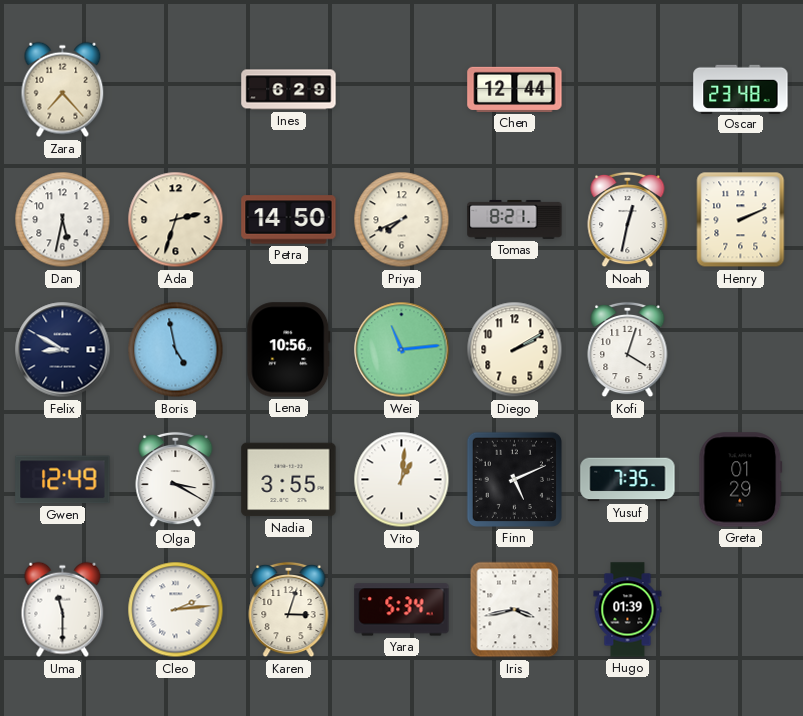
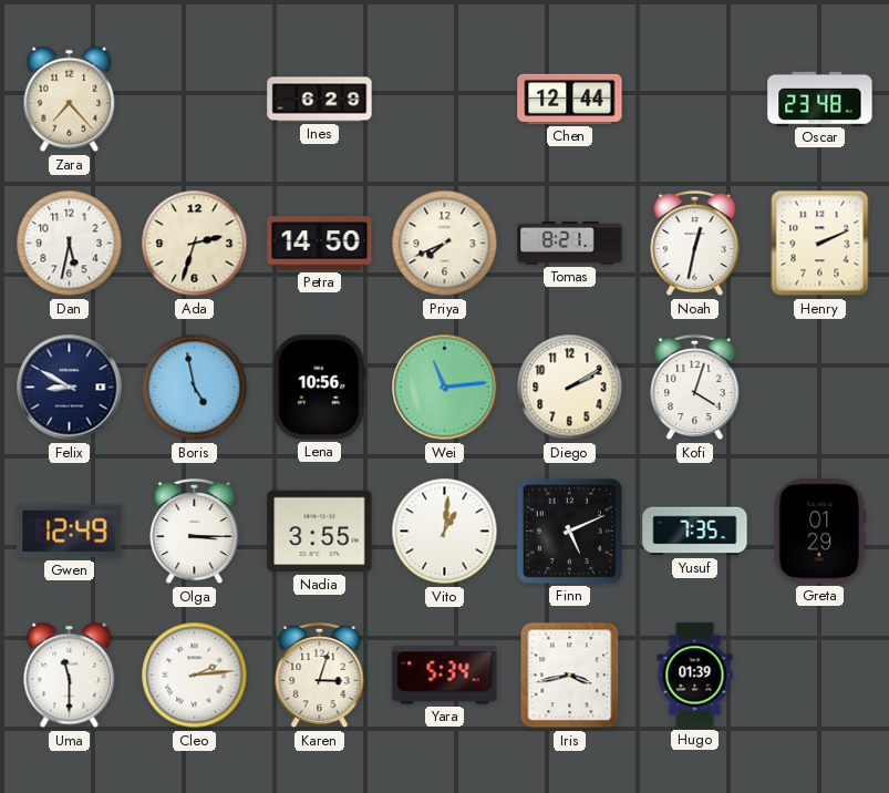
Olga: 3:20 -> 3:15 (195, 532)
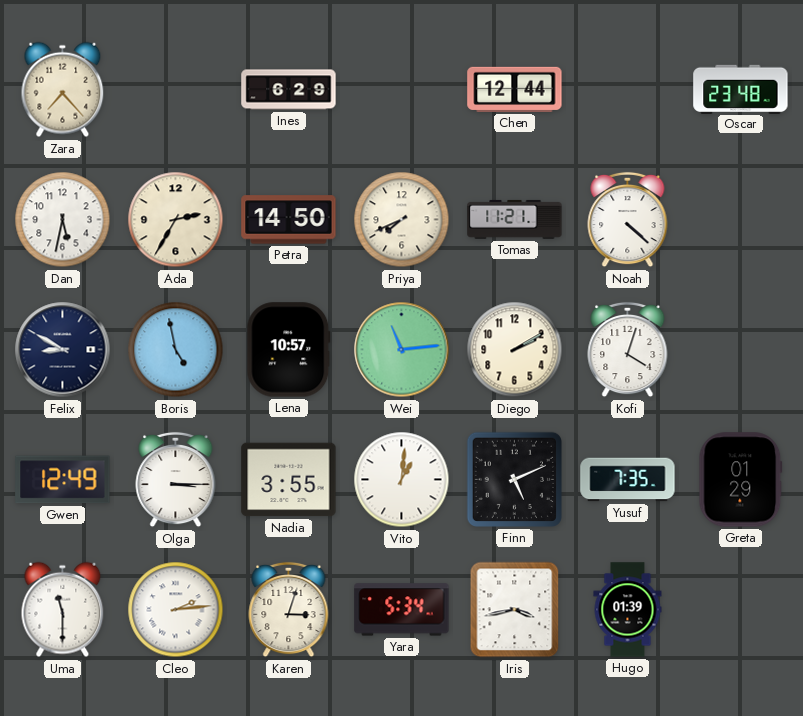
Ada: 2:33 -> 2:35 (176, 220)
Tomas: 8:21 -> 11:21 (515, 219)
Noah: 12:32 -> 4:22 (628, 220)
Henry: 2:11 -> none (820, 244)
Lena: 10:56 -> 10:57 (289, 350)
